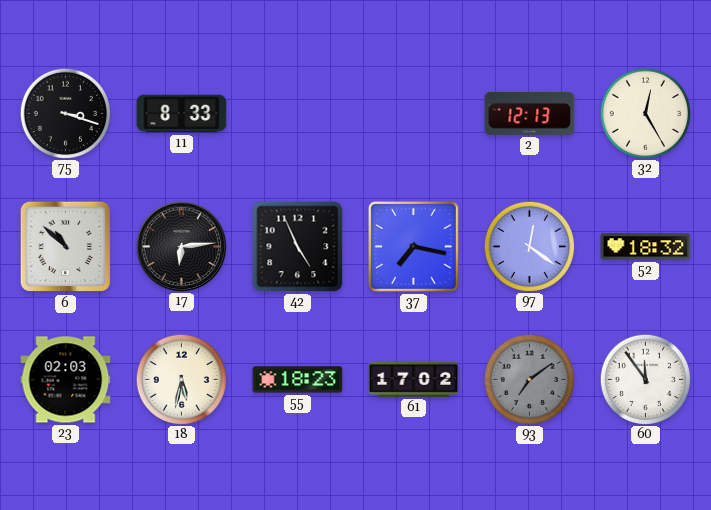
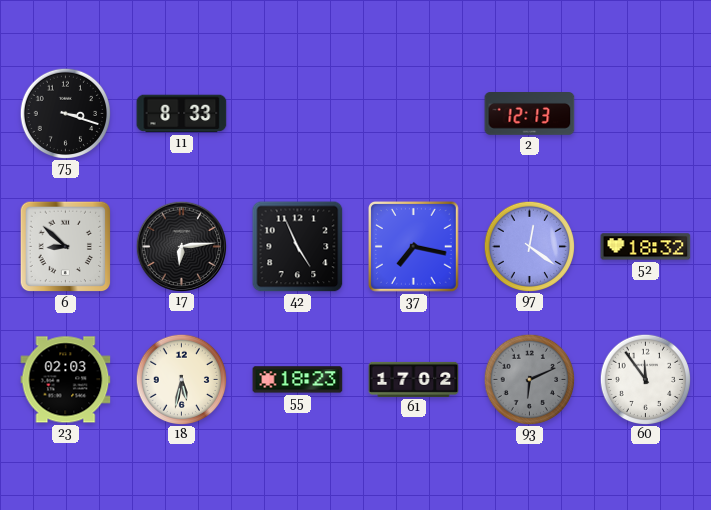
32: 12:25 -> none (645, 113)
6: 10:52 -> 8:52 (66, 247)
93: 7:09 -> 6:11 (529, 379)
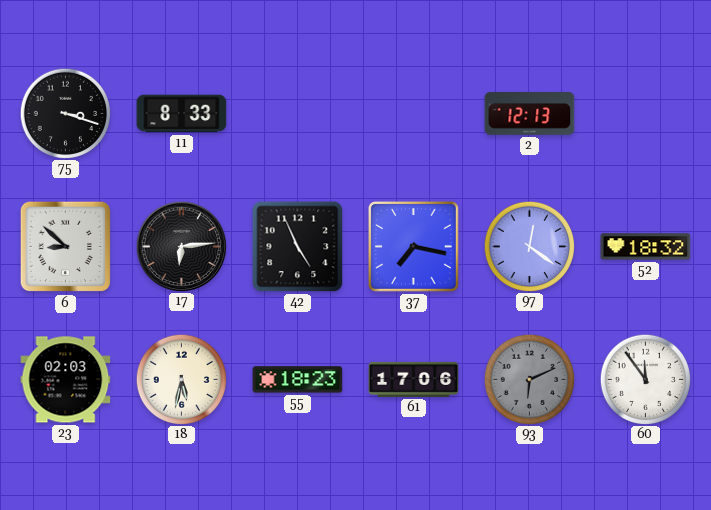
61: 17:02 -> 17:06 (414, 379)
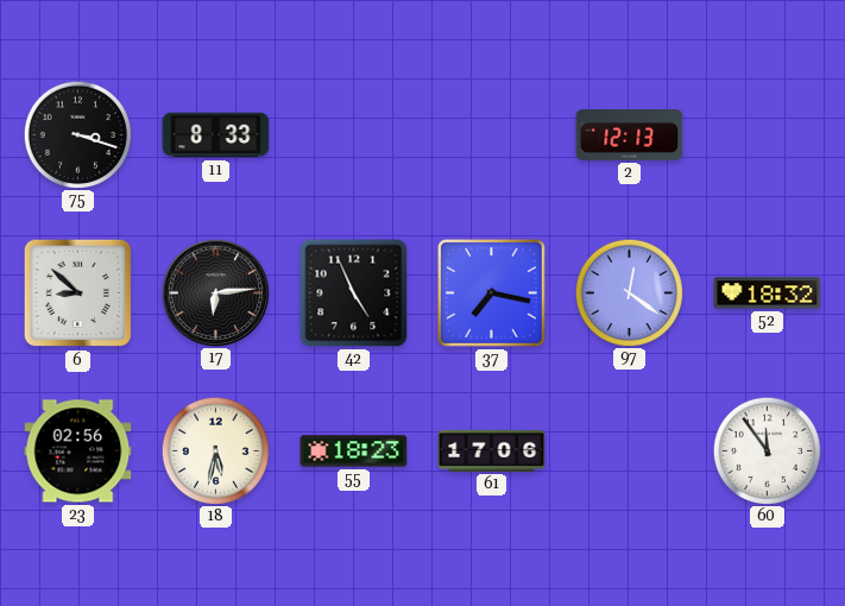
23: 02:03 -> 02:56 (78, 452)
93: 6:11 -> none (529, 379)
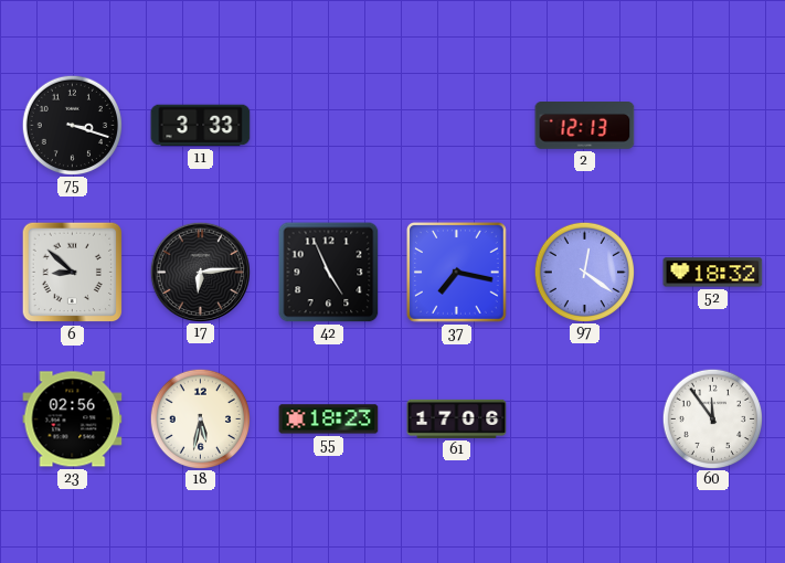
11: 8:33 -> 3:33 (201, 126)
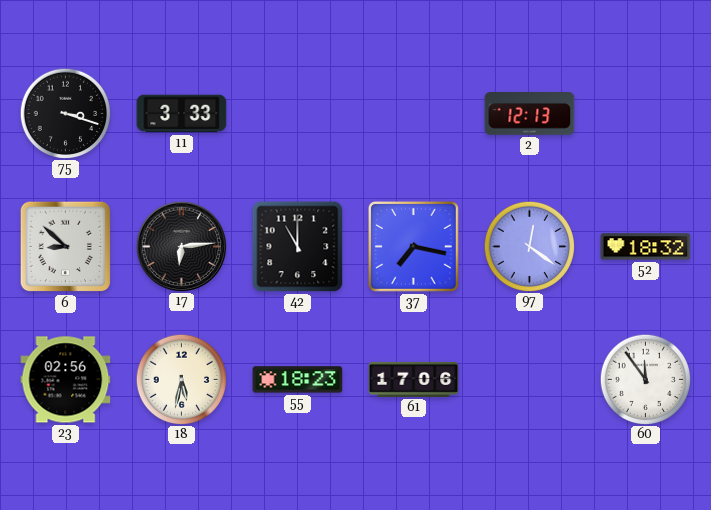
42: 4:56 -> 11:00 (298, 247)
